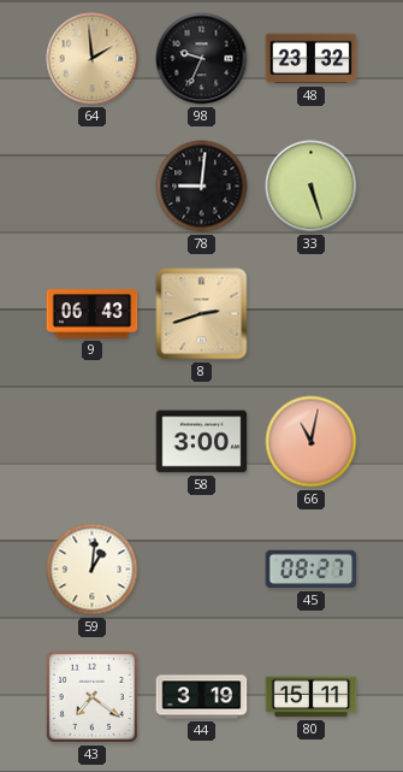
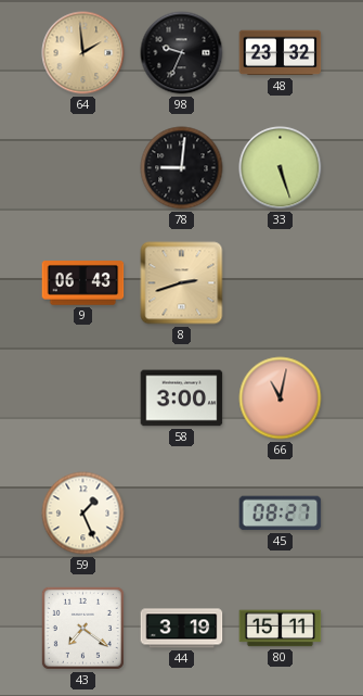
59: 1:01 -> 1:26 (83, 514)
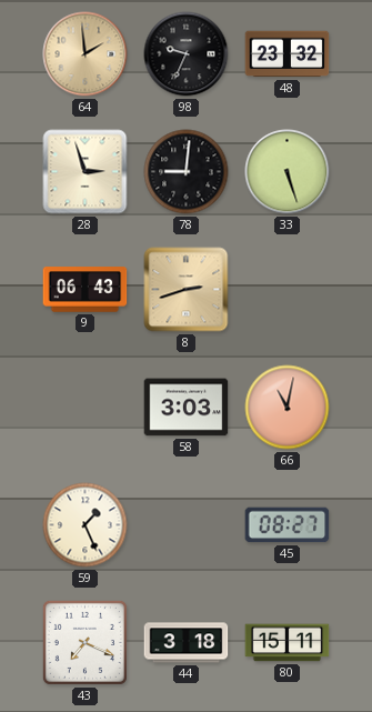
28: none -> 2:57 (86, 172)
58: 3:00 -> 3:03 (187, 408)
43: 7:21 -> 7:19 (84, 642)
44: 3:19 -> 3:18 (187, 643)
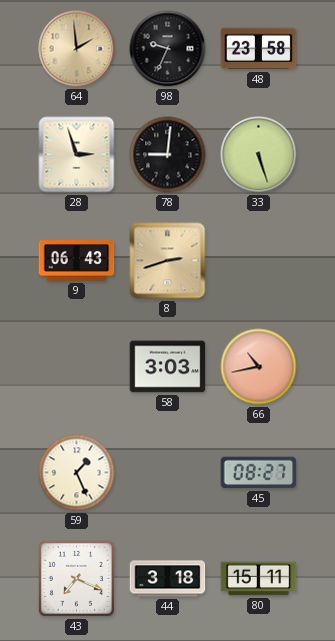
48: 23:32 -> 23:58 (259, 49)
66: 11:02 -> 10:43 (259, 367)
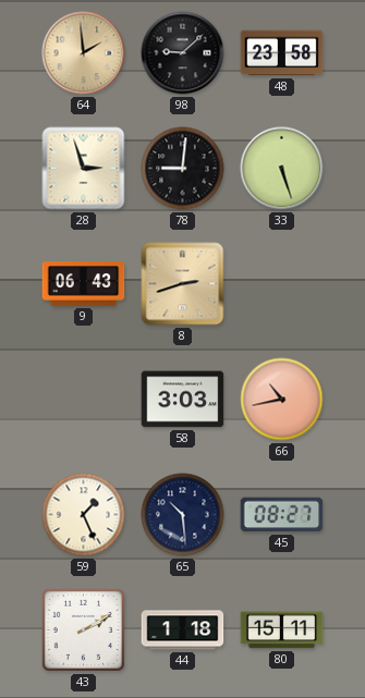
98: 9:34 -> 9:08 (183, 53)
65: none -> 10:29 (183, 515)
43: 7:19 -> 2:10 (83, 629)
44: 3:18 -> 1:18 (183, 630)
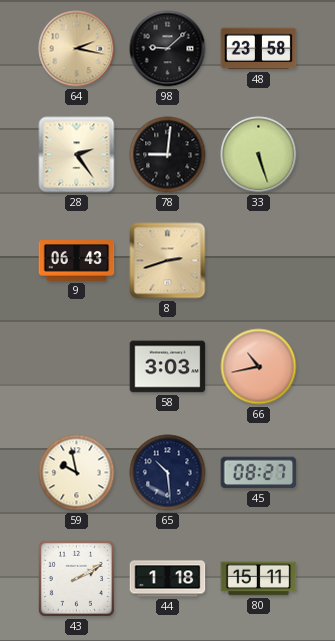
64: 1:59 -> 2:17 (77, 49)
28: 2:57 -> 2:24 (77, 155)
59: 1:26 -> 9:58 (77, 473)
